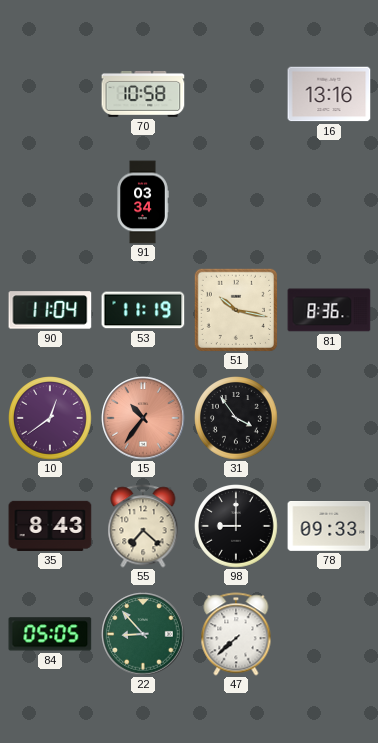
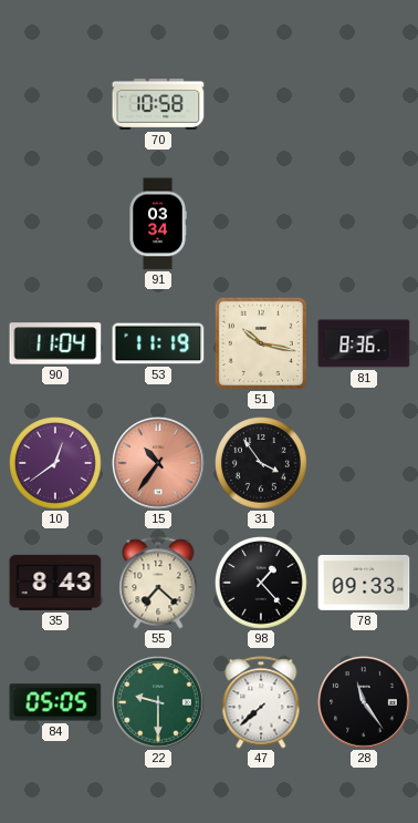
16: 13:16 -> none (329, 94)
98: 9:00 -> 1:23 (262, 584)
22: 8:53 -> 9:30 (158, 702)
28: none -> 11:24 (364, 702)
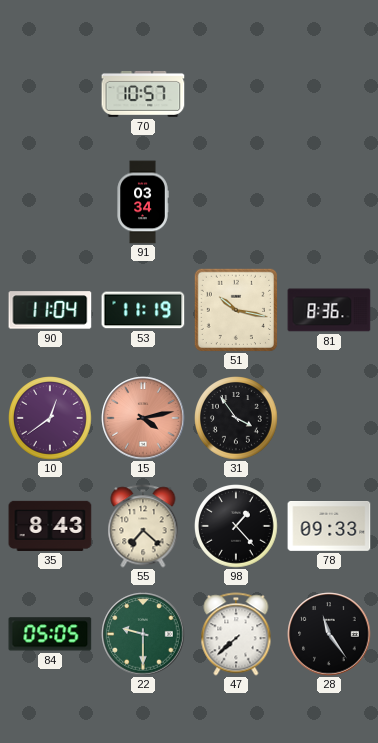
70: 10:58 -> 10:57 (143, 94)
15: 10:36 -> 4:13 (143, 418)
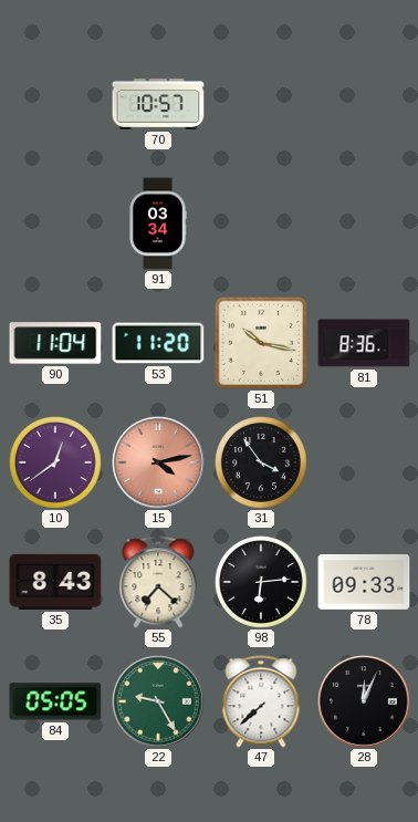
53: 11:19 -> 11:20 (158, 343)
98: 1:23 -> 6:14 (262, 583)
22: 9:30 -> 9:25 (158, 701)
28: 11:24 -> 12:04 (364, 701)
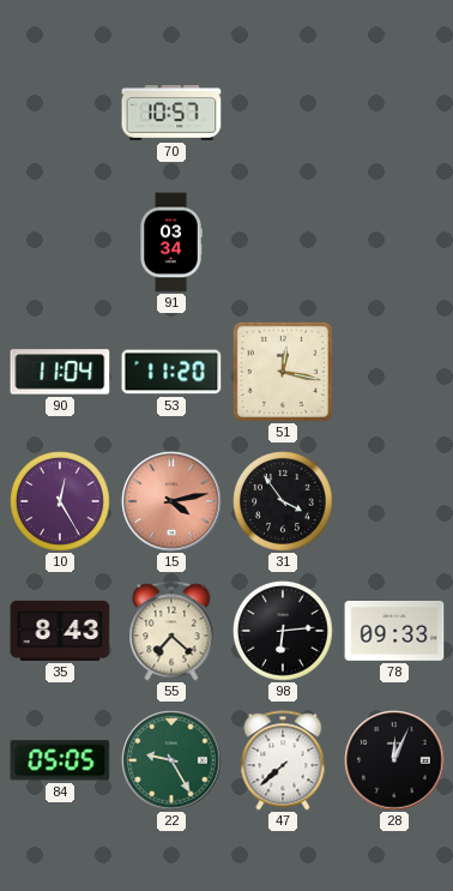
51: 10:17 -> 12:17 (283, 372)
81: 8:36 -> none (364, 343)
10: 12:39 -> 12:25 (61, 502)
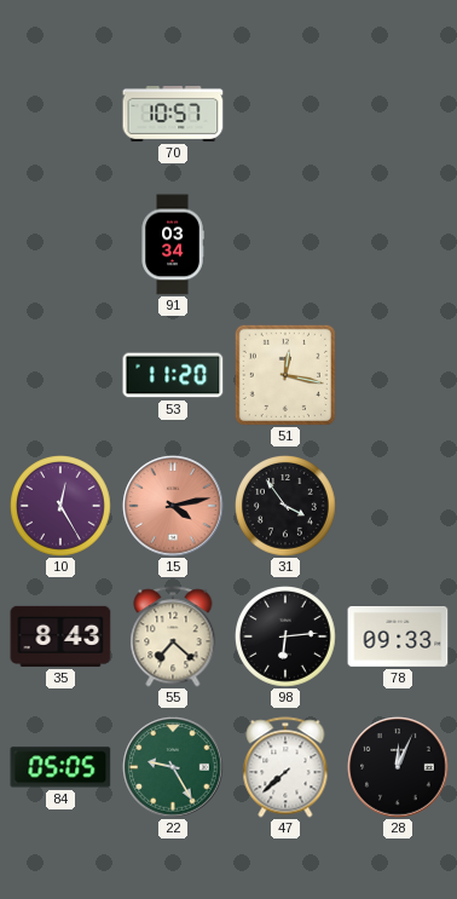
90: 11:04 -> none (60, 372)
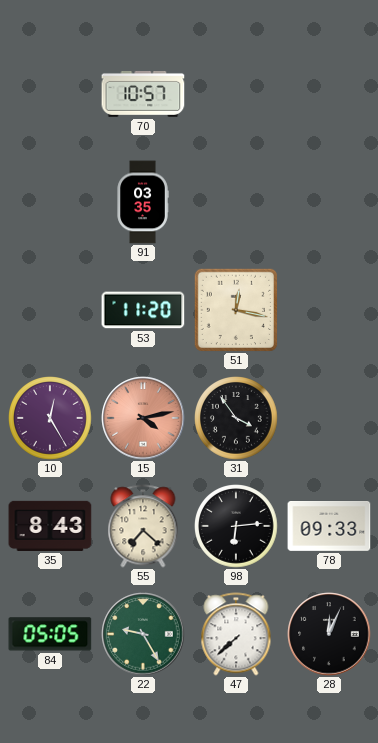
91: 03:34 -> 03:35 (143, 202)
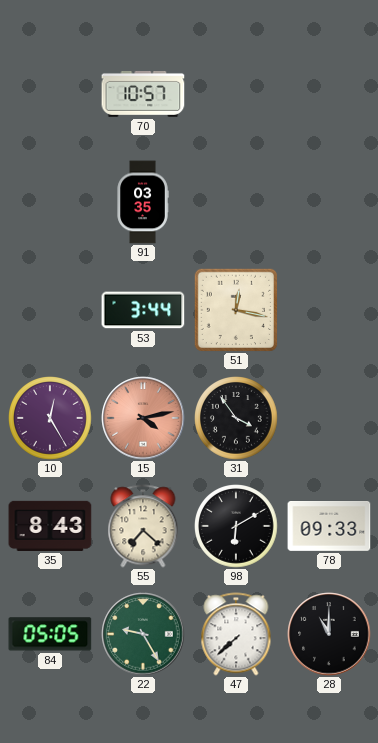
53: 11:20 -> 3:44 (143, 310)
98: 6:14 -> 6:10 (237, 527)
28: 12:04 -> 11:00 (329, 634)
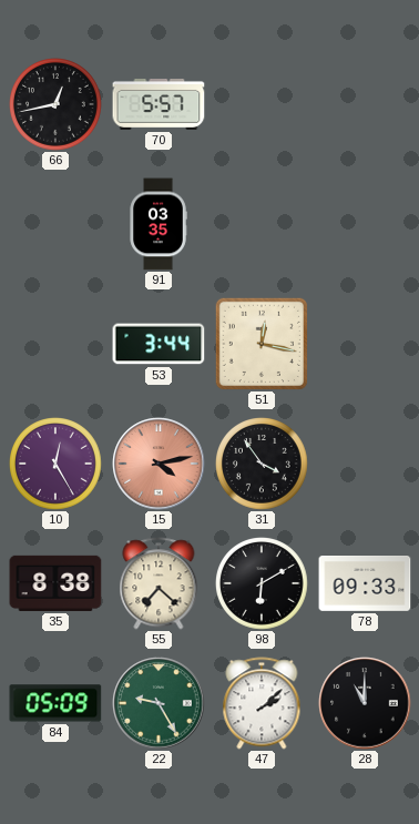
66: none -> 12:43 (57, 105)
70: 10:57 -> 5:57 (159, 104)
35: 8:43 -> 8:38 (55, 583)
84: 05:05 -> 05:09 (55, 703)
47: 7:38 -> 2:08 (262, 703)
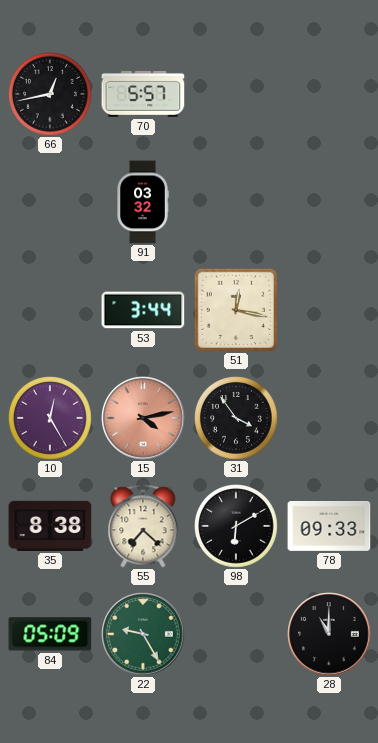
91: 03:35 -> 03:32 (143, 202)
47: 2:08 -> none (262, 703)
